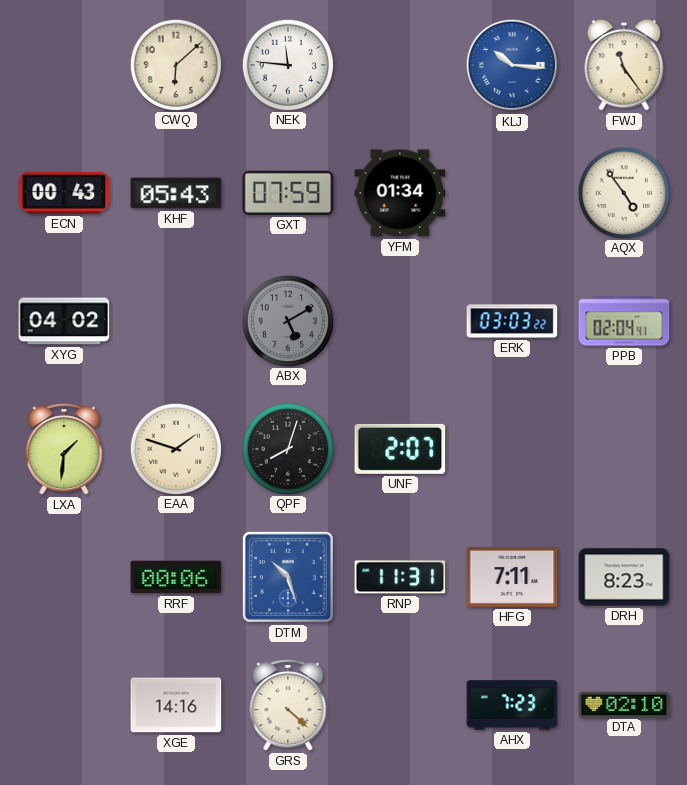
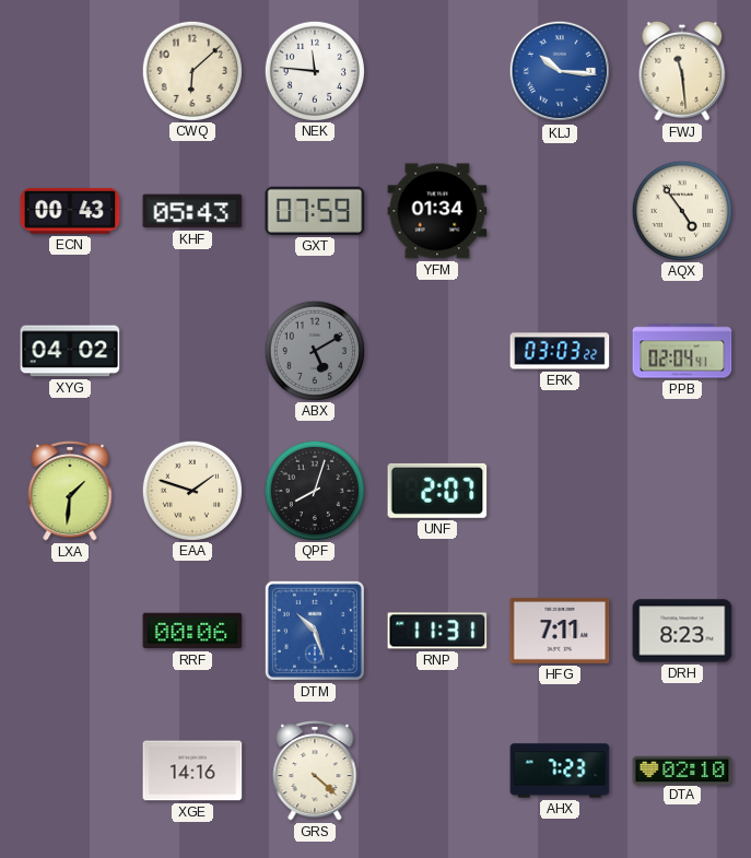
FWJ: 11:24 -> 11:29 (682, 71)
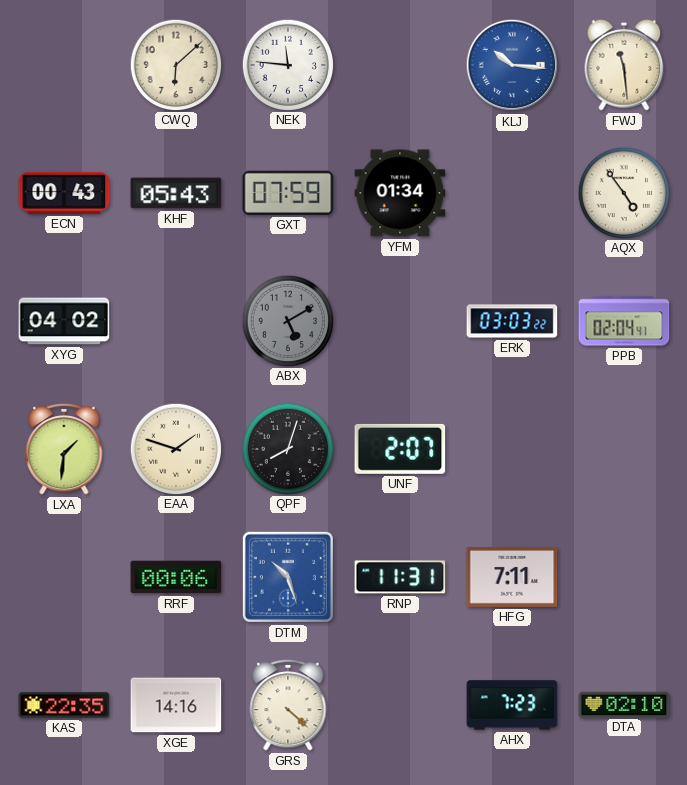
DRH: 8:23 -> none (682, 631)
KAS: none -> 22:35 (64, 705)
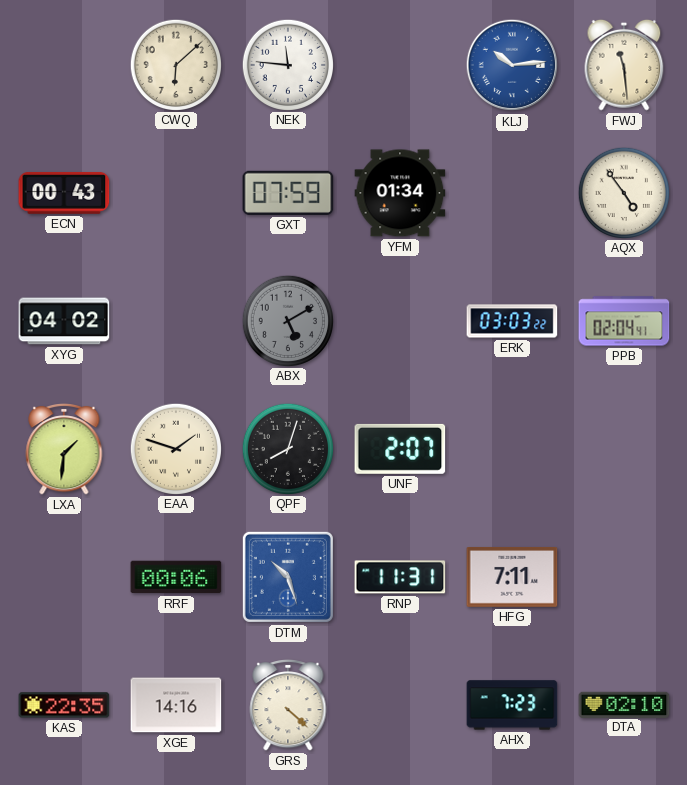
KLJ: 10:16 -> 10:14 (512, 65)
KHF: 05:43 -> none (176, 193)
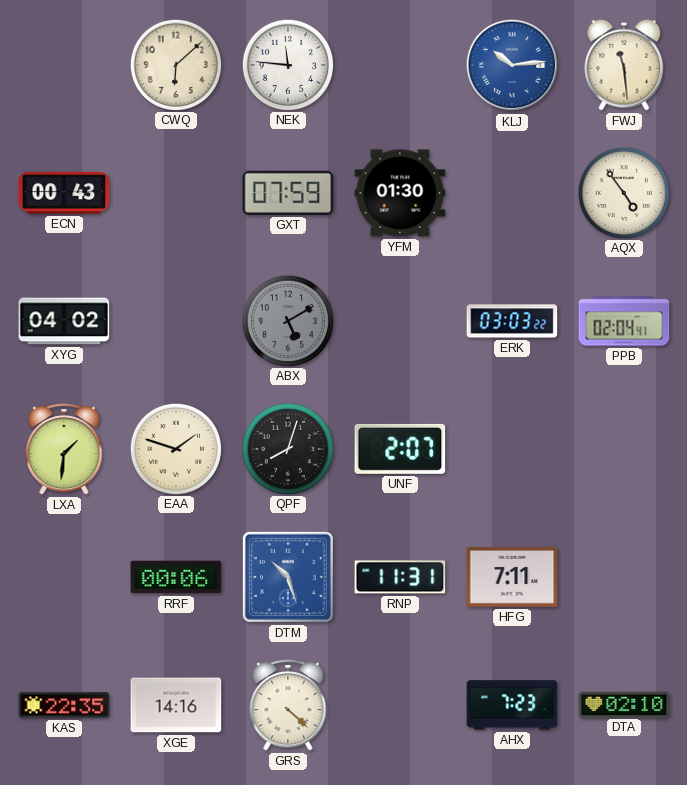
YFM: 01:34 -> 01:30 (400, 193)
